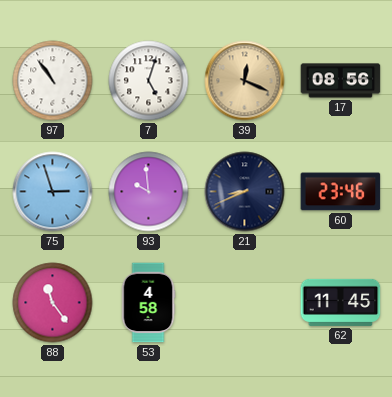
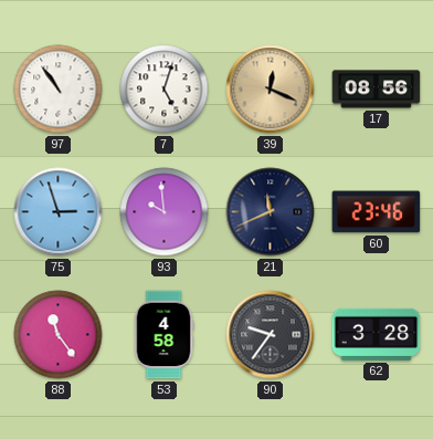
21: 8:41 -> 11:41 (271, 212)
90: none -> 9:36 (271, 335)
62: 11:45 -> 3:28 (377, 334)
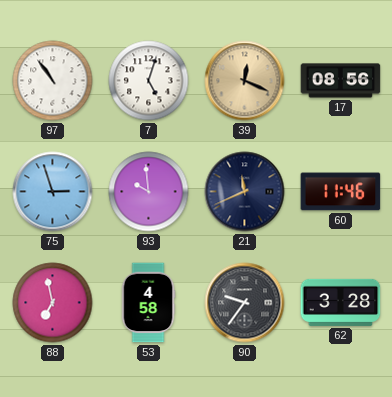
60: 23:46 -> 11:46 (341, 192)
88: 11:24 -> 6:58 (53, 303)
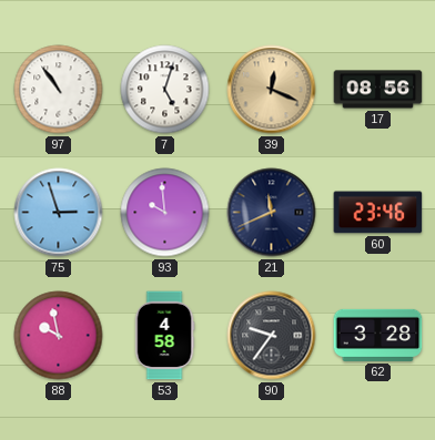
60: 11:46 -> 23:46 (378, 213)
88: 6:58 -> 9:58 (59, 336)
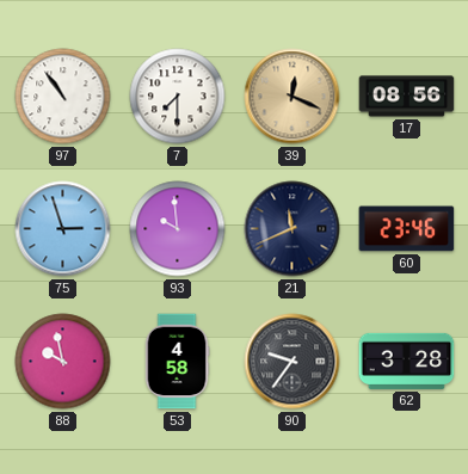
7: 5:03 -> 7:30 (178, 97)
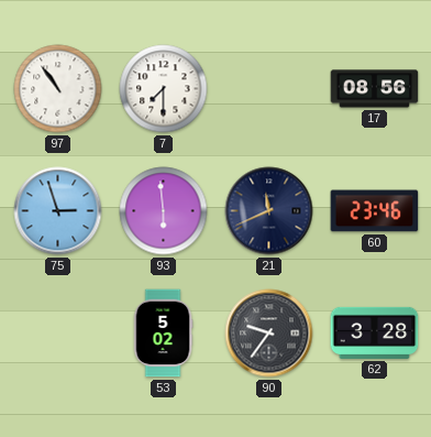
39: 12:19 -> none (292, 97)
93: 9:59 -> 5:59 (164, 211)
88: 9:58 -> none (63, 362)
53: 4:58 -> 5:02 (163, 334)
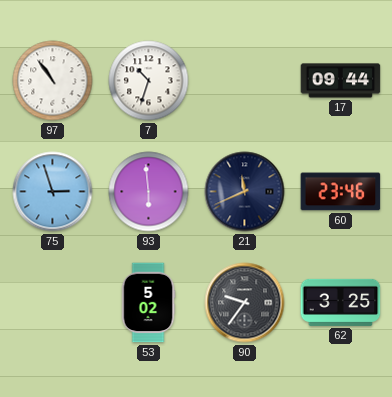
7: 7:30 -> 10:33 (149, 81)
17: 08:56 -> 09:44 (341, 81)
62: 3:28 -> 3:25 (341, 302)
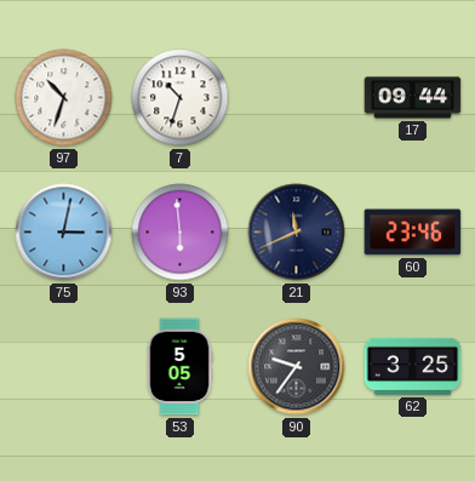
97: 10:54 -> 10:33 (64, 98)
75: 2:57 -> 3:02 (64, 233)
53: 5:02 -> 5:05 (179, 367)
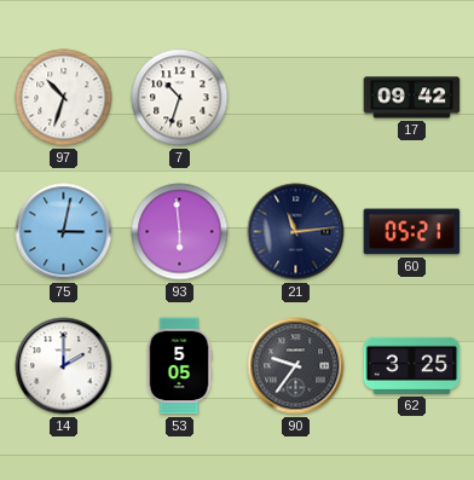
17: 09:44 -> 09:42 (412, 98)
21: 11:41 -> 11:14 (296, 232)
60: 23:46 -> 05:21 (412, 232)
14: none -> 2:00 (64, 366)
